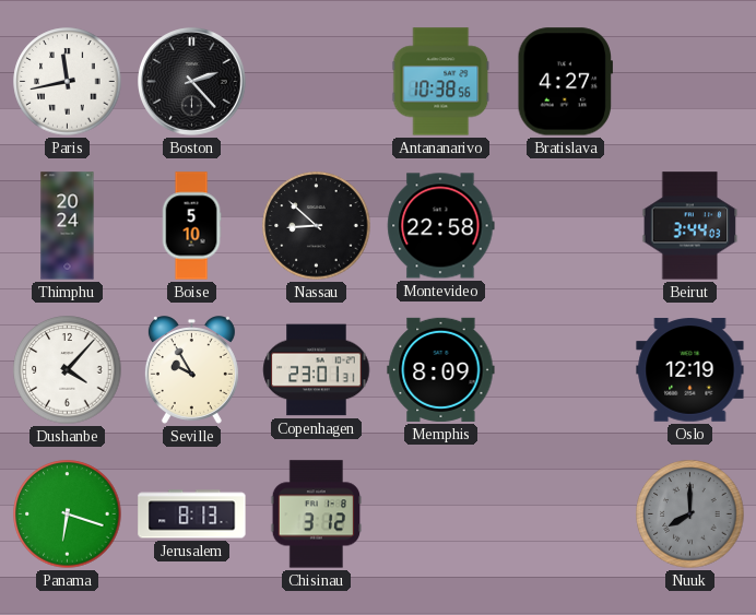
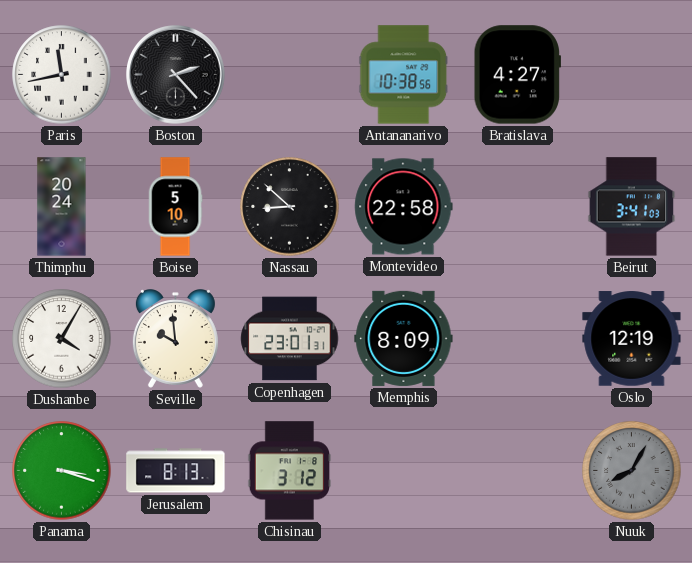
Beirut: 3:44 -> 3:41 (632, 207)
Dushanbe: 4:07 -> 4:05 (62, 339)
Seville: 9:55 -> 9:59 (175, 339)
Panama: 6:18 -> 3:18 (62, 471)
Nuuk: 8:00 -> 8:05 (632, 471)
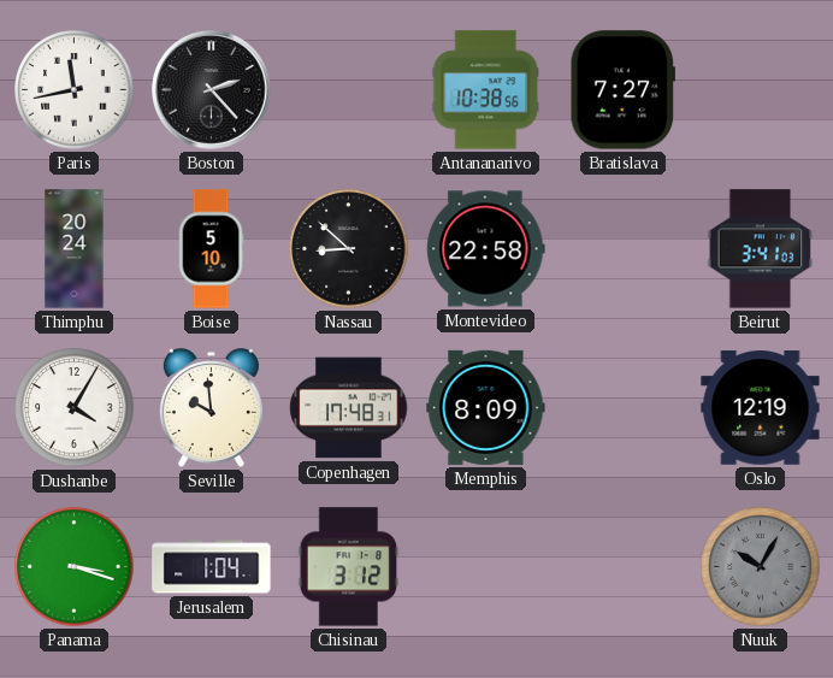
Bratislava: 4:27 -> 7:27 (622, 90)
Copenhagen: 23:01 -> 17:48 (349, 408)
Jerusalem: 8:13 -> 1:04 (212, 567)
Nuuk: 8:05 -> 10:05 (761, 567)
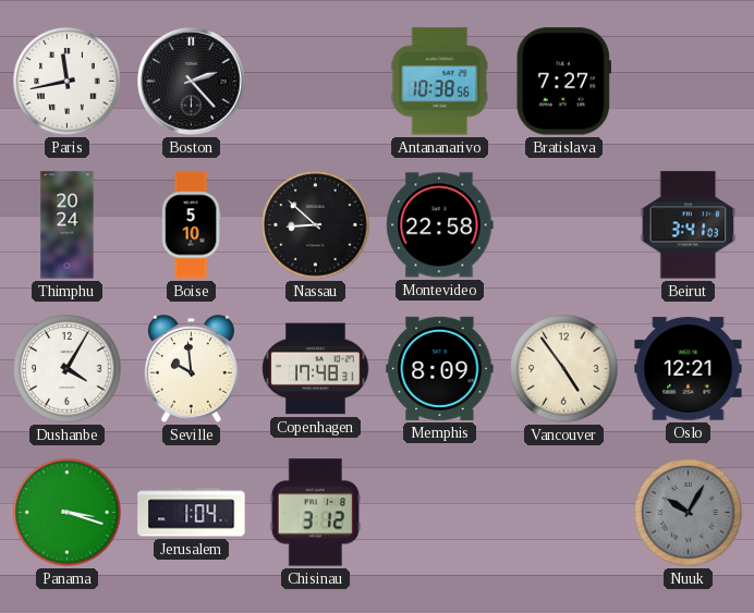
Vancouver: none -> 4:54 (564, 369)
Oslo: 12:19 -> 12:21 (689, 369)
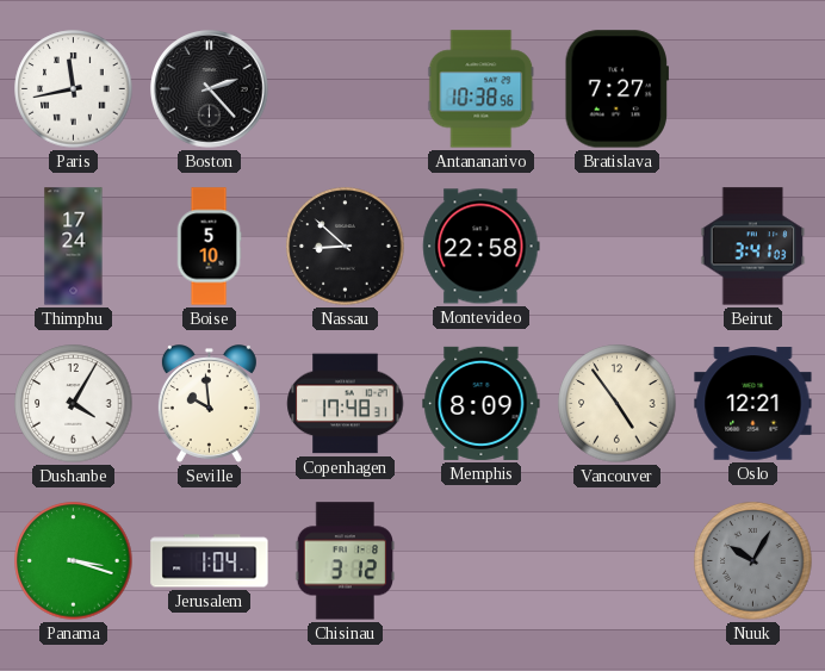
Thimphu: 20:24 -> 17:24 (74, 247)
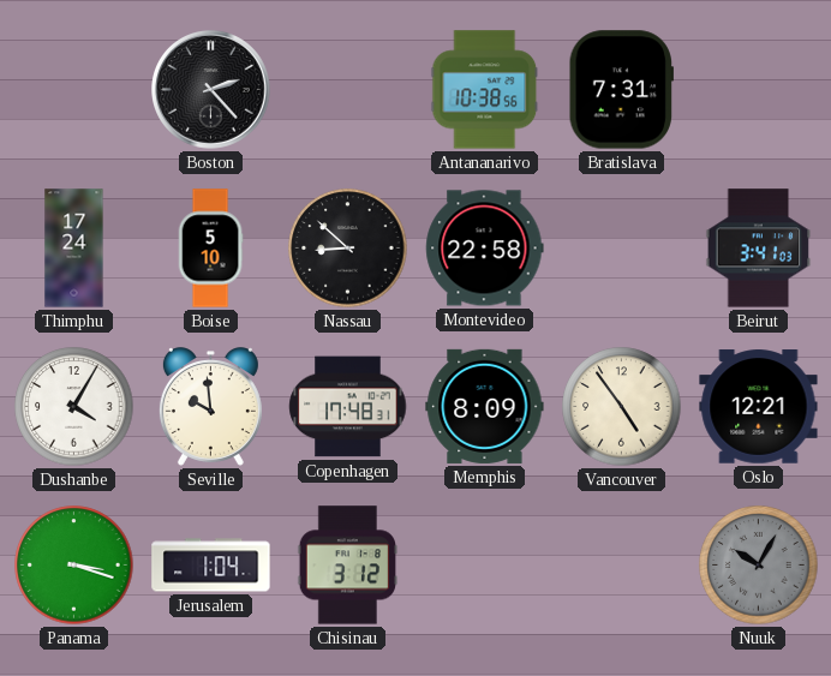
Paris: 11:43 -> none (74, 89)
Bratislava: 7:27 -> 7:31 (621, 90)
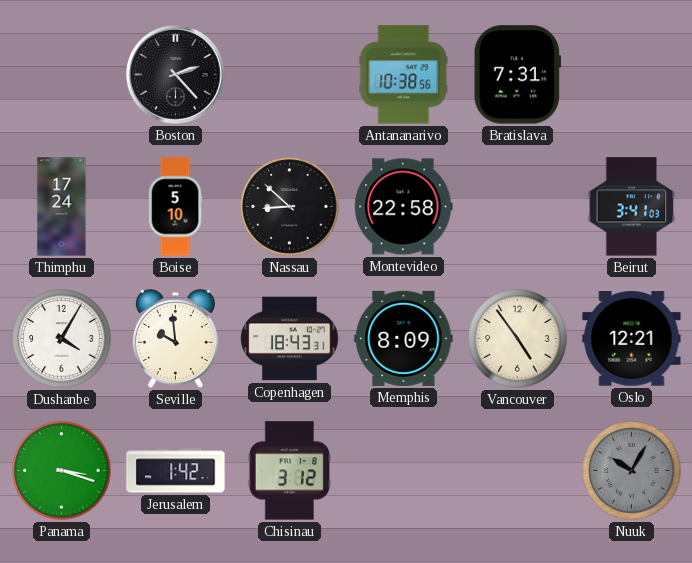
Copenhagen: 17:48 -> 18:43 (290, 339)
Jerusalem: 1:04 -> 1:42 (176, 471)
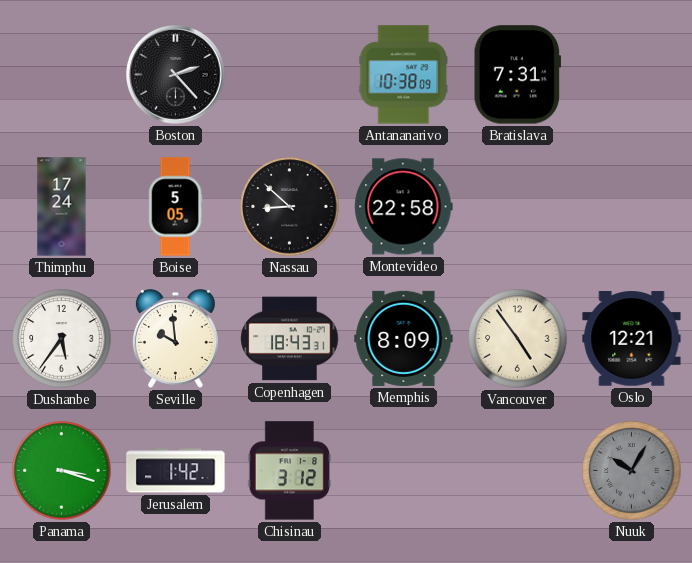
Antananarivo: 10:38:56 -> 10:38:09 (404, 75)
Boise: 5:10 -> 5:05 (175, 207)
Beirut: 3:41 -> none (632, 207)
Dushanbe: 4:05 -> 5:36 (62, 339)
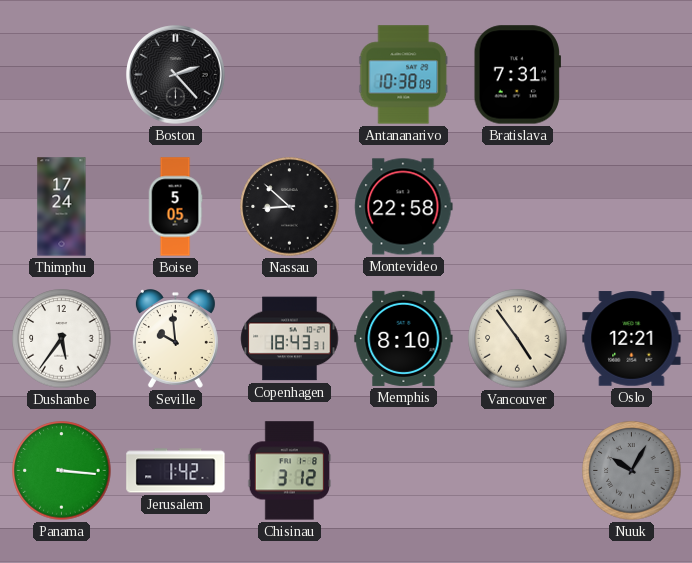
Memphis: 8:09 -> 8:10 (404, 338)
Panama: 3:18 -> 3:16 (62, 471)
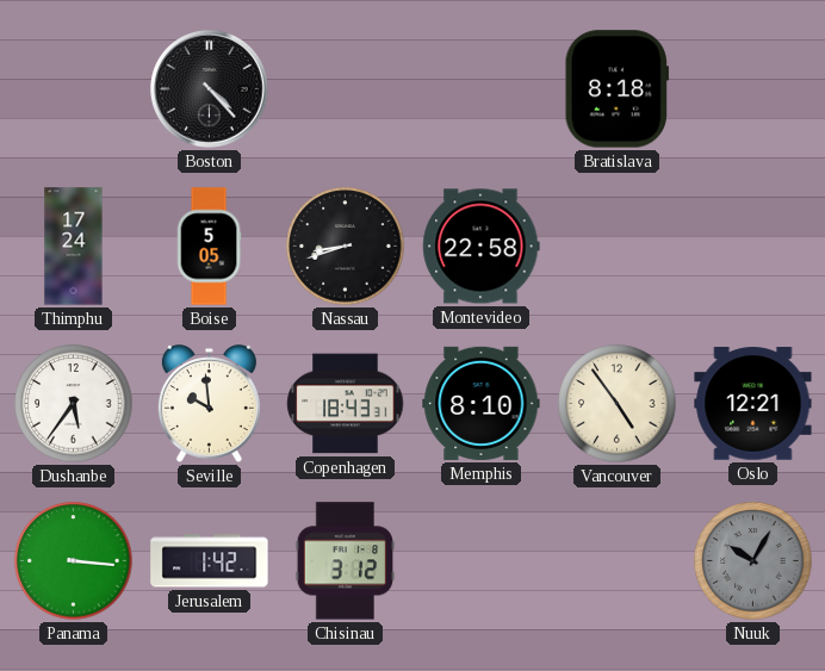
Boston: 2:23 -> 4:23 (210, 89)
Antananarivo: 10:38 -> none (404, 75)
Bratislava: 7:31 -> 8:18 (616, 89)
Nassau: 8:52 -> 8:42 (346, 247)
